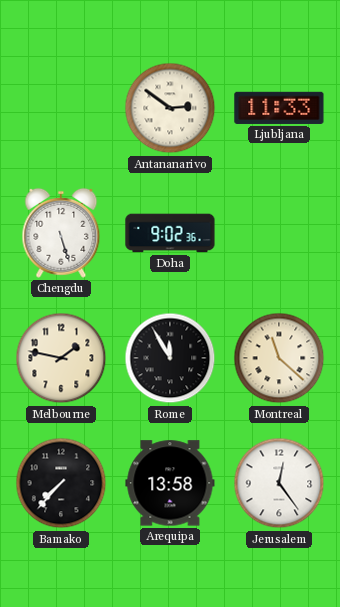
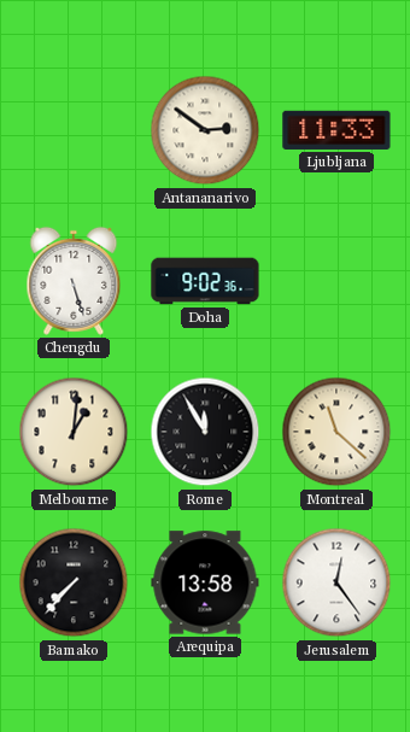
Melbourne: 1:47 -> 1:01 (74, 432)
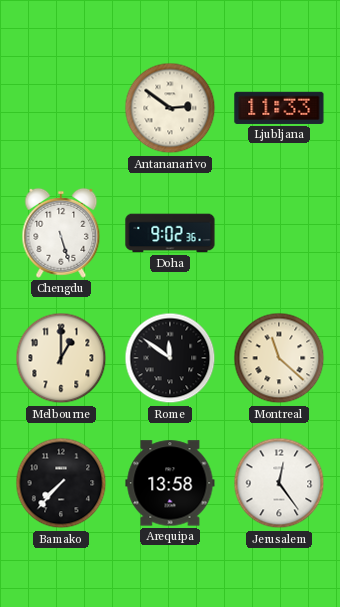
Melbourne: 1:01 -> 1:00 (61, 358)
Rome: 11:55 -> 11:51 (170, 358)
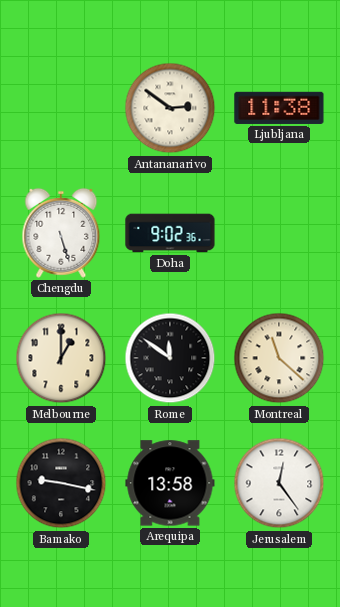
Ljubljana: 11:33 -> 11:38 (279, 108)
Bamako: 7:37 -> 9:17 (61, 483)
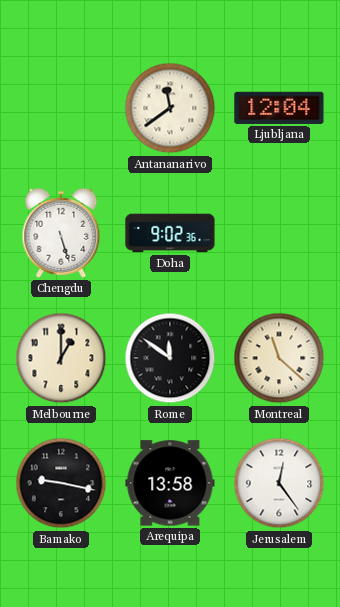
Antananarivo: 2:51 -> 11:39 (170, 108)
Ljubljana: 11:38 -> 12:04 (279, 108)
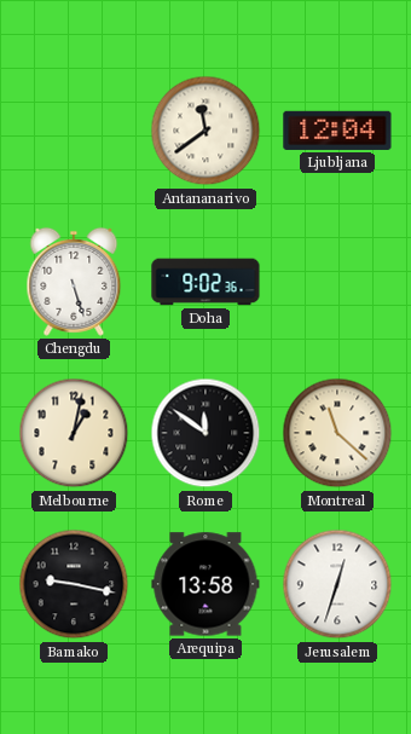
Melbourne: 1:00 -> 1:02 (74, 433)
Jerusalem: 12:24 -> 12:33 (337, 584)
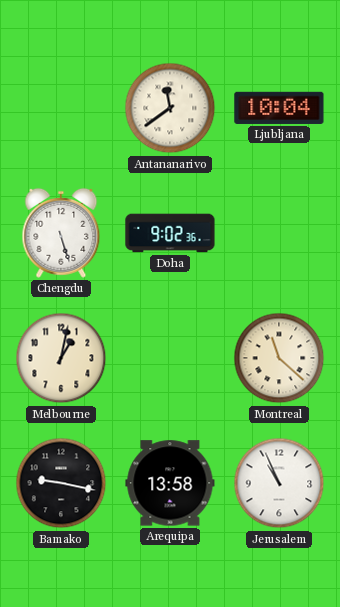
Ljubljana: 12:04 -> 10:04 (279, 108)
Rome: 11:51 -> none (205, 433)
Jerusalem: 12:33 -> 10:56 (279, 483)
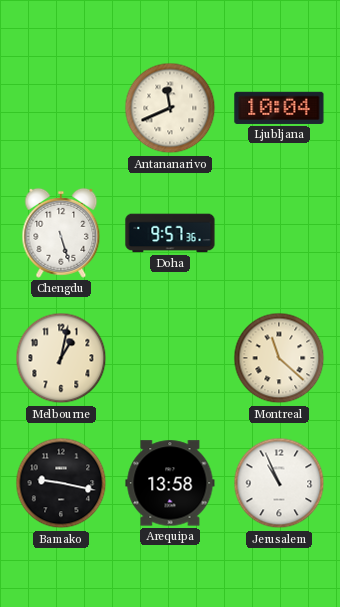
Antananarivo: 11:39 -> 11:41 (170, 108)
Doha: 9:02 -> 9:57 (170, 233)
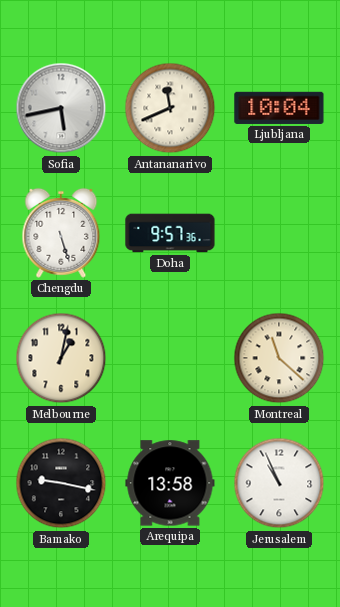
Sofia: none -> 5:43 (61, 108)
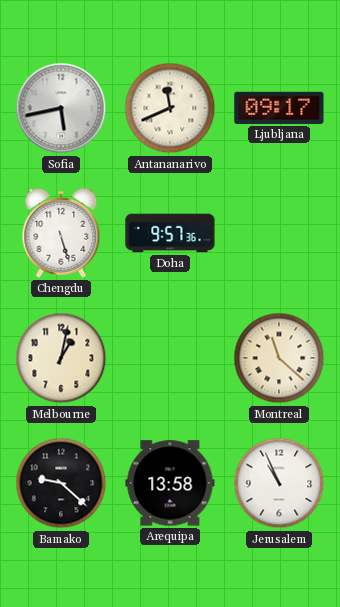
Ljubljana: 10:04 -> 09:17 (279, 108)
Bamako: 9:17 -> 9:22 (61, 483)
